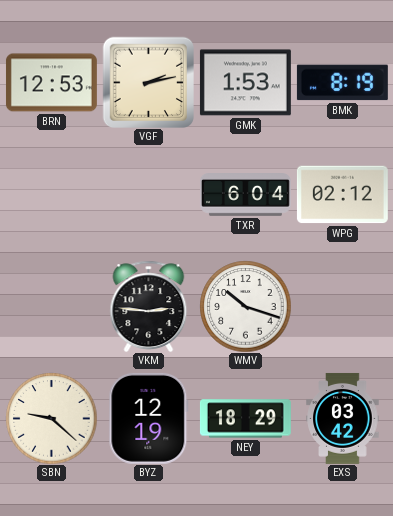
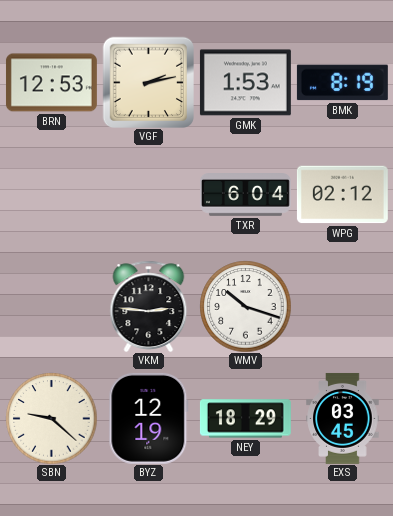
EXS: 03:42 -> 03:45 (343, 418)
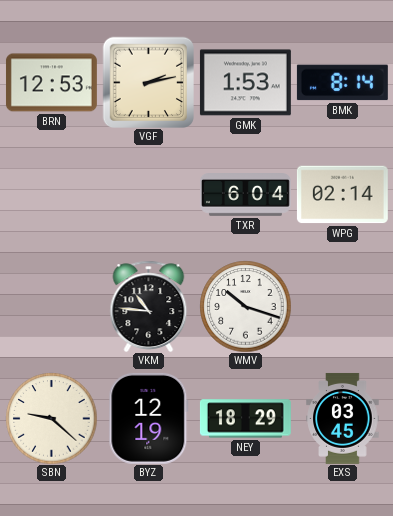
BMK: 8:19 -> 8:14 (342, 83)
WPG: 02:12 -> 02:14 (342, 195)
VKM: 2:46 -> 10:46 (149, 306)
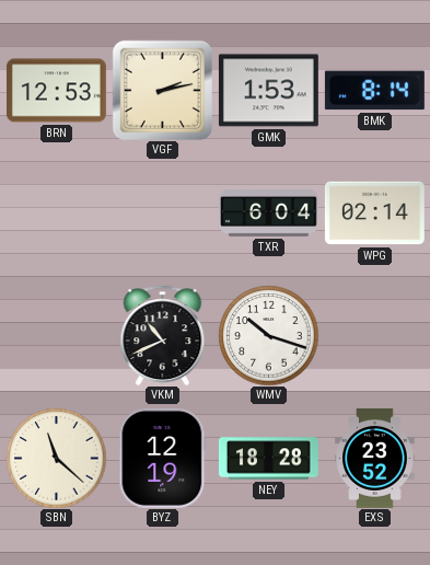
VKM: 10:46 -> 10:41 (163, 335)
SBN: 9:22 -> 11:22 (56, 458)
NEY: 18:29 -> 18:28 (268, 459)
EXS: 03:45 -> 23:52 (375, 458)
